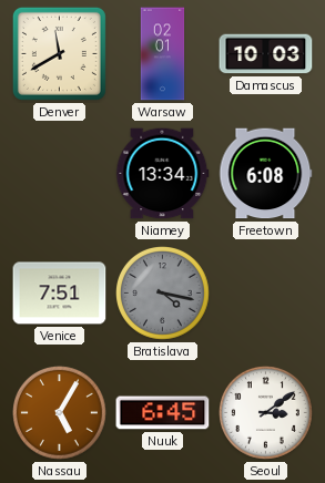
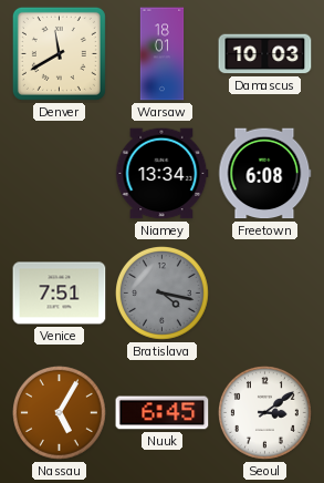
Warsaw: 02:01 -> 18:01 (163, 54)
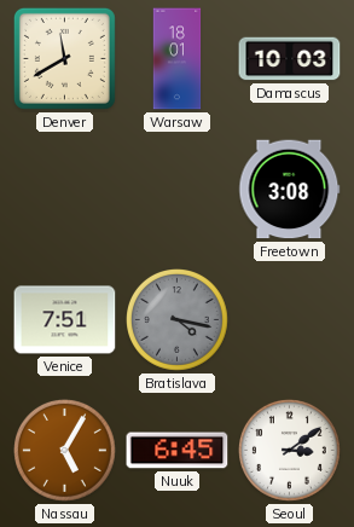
Niamey: 13:34 -> none (163, 174)
Freetown: 6:08 -> 3:08 (290, 190)
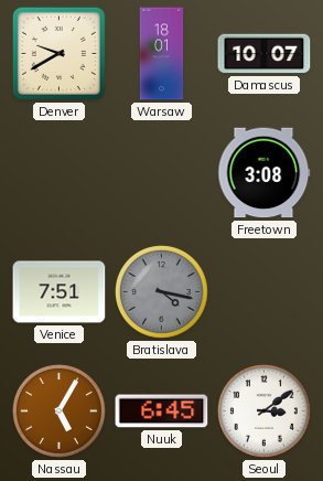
Denver: 11:40 -> 9:40 (58, 53)
Damascus: 10:03 -> 10:07 (265, 54)
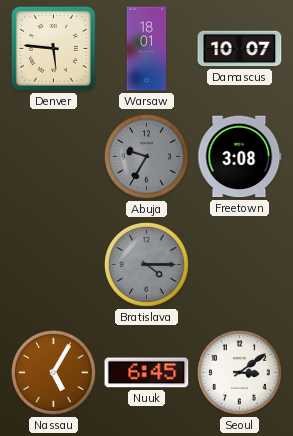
Denver: 9:40 -> 5:46 (53, 48)
Abuja: none -> 9:35 (147, 157)
Venice: 7:51 -> none (60, 292)
Bratislava: 4:17 -> 4:15 (147, 265)
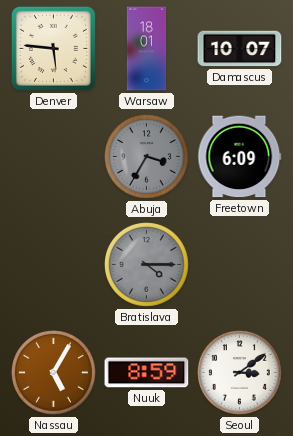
Abuja: 9:35 -> 3:35 (147, 157)
Freetown: 3:08 -> 6:09 (240, 157)
Nuuk: 6:45 -> 8:59 (147, 373)
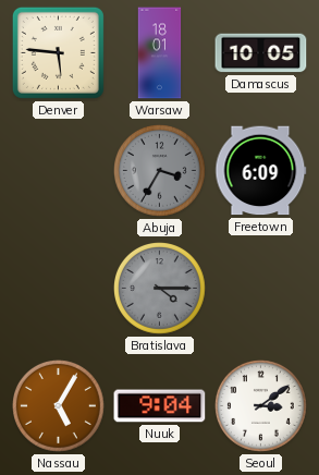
Damascus: 10:07 -> 10:05 (261, 53)
Nuuk: 8:59 -> 9:04 (160, 406)
